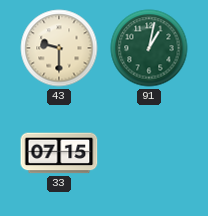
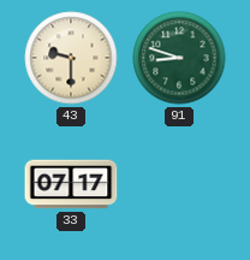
91: 1:02 -> 8:48 (179, 58)
33: 07:15 -> 07:17 (71, 184)
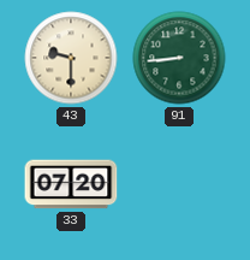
91: 8:48 -> 8:44 (179, 58)
33: 07:17 -> 07:20 (71, 184)
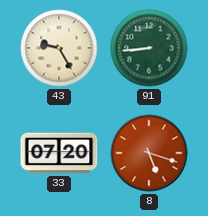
43: 9:30 -> 9:25 (59, 48)
8: none -> 5:18 (149, 153)
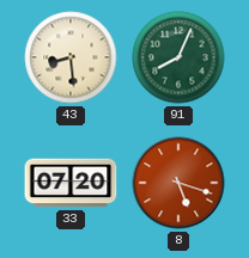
43: 9:25 -> 8:29 (71, 57)
91: 8:44 -> 8:04 (178, 57)
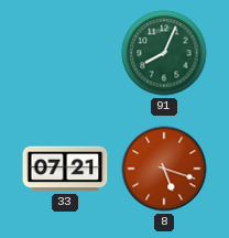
43: 8:29 -> none (71, 57)
33: 07:20 -> 07:21 (65, 169)
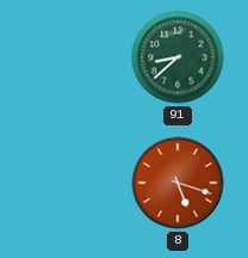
91: 8:04 -> 8:38 (178, 57)
33: 07:21 -> none (65, 169)
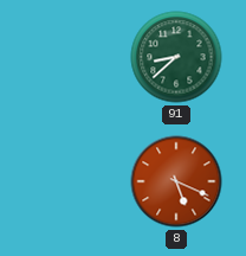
8: 5:18 -> 5:19 (176, 181)
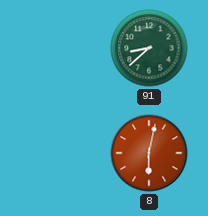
8: 5:19 -> 6:02 (149, 153)
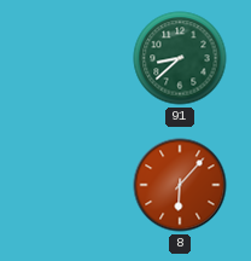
8: 6:02 -> 6:07 (180, 185)
